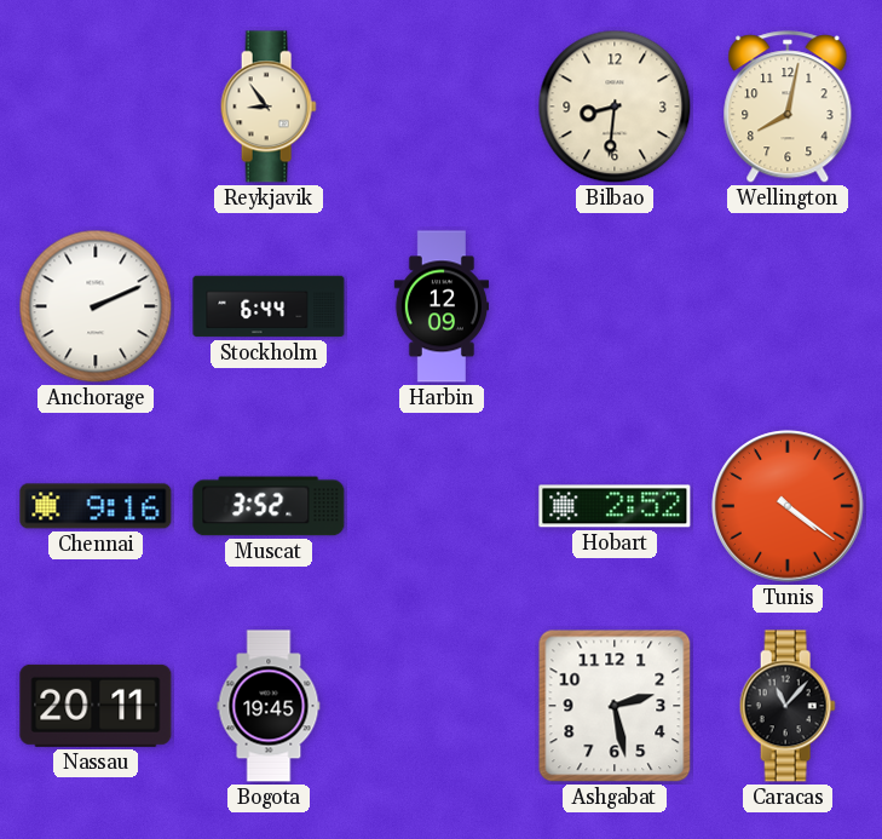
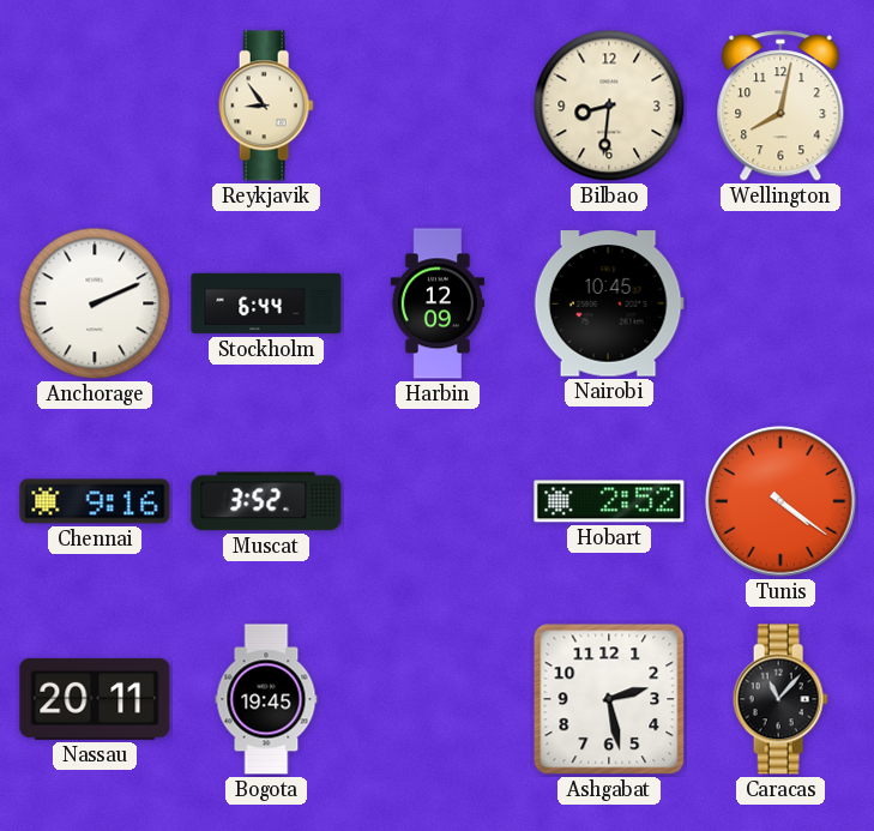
Nairobi: none -> 10:45 (609, 303)
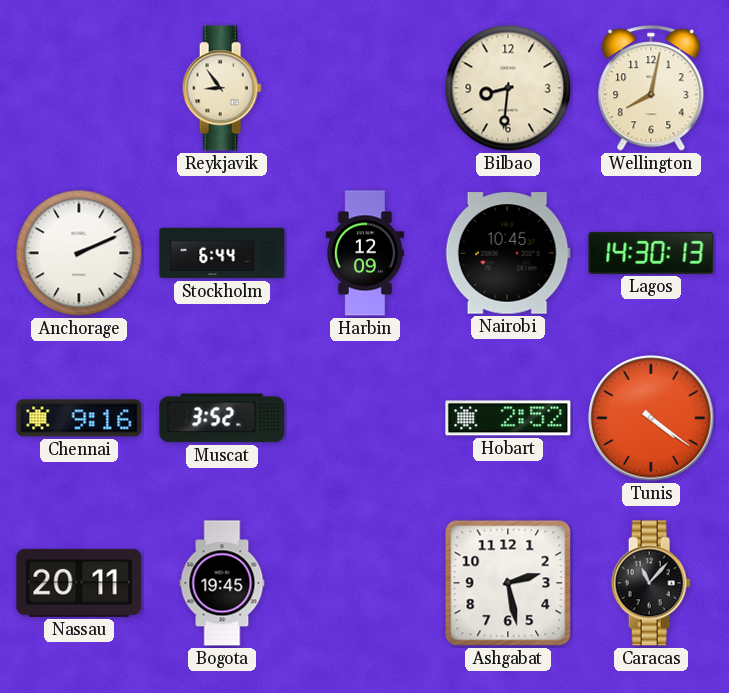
Lagos: none -> 14:30 (651, 253)
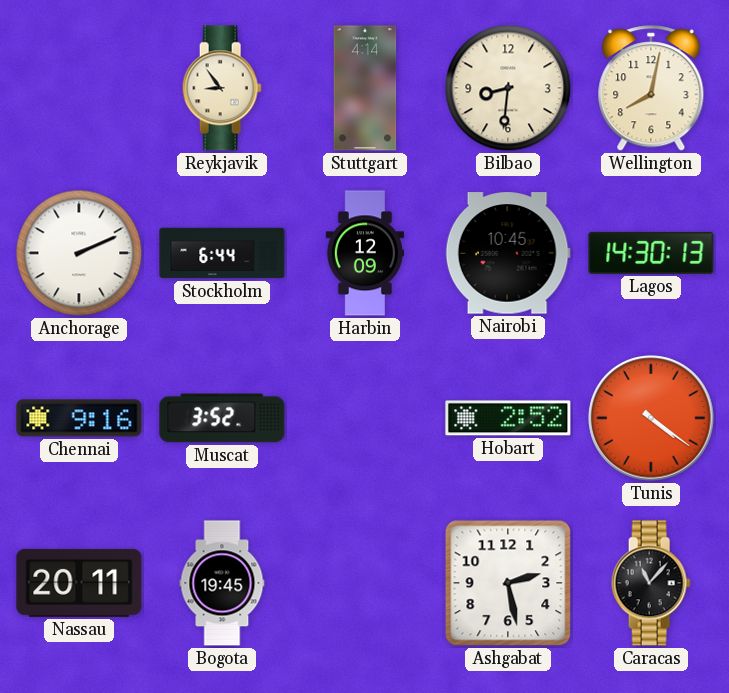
Stuttgart: none -> 4:14 (365, 88)
